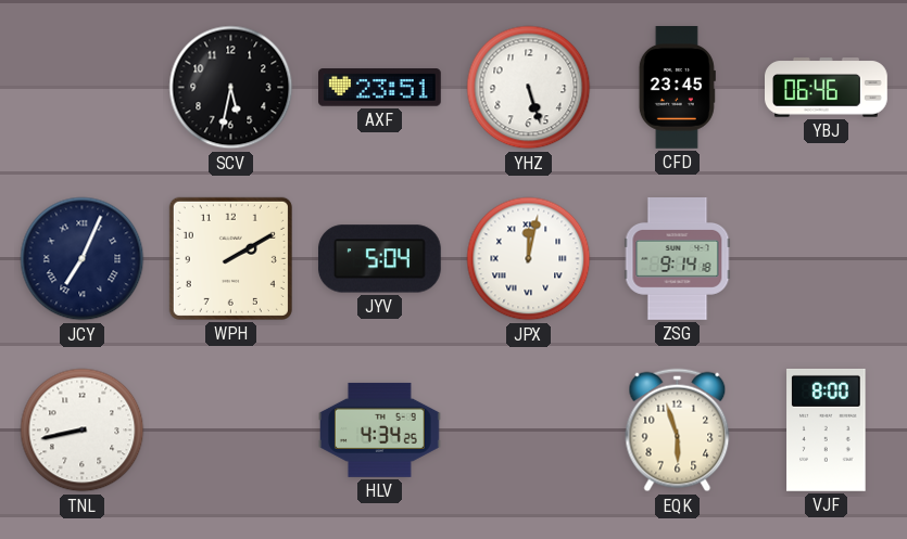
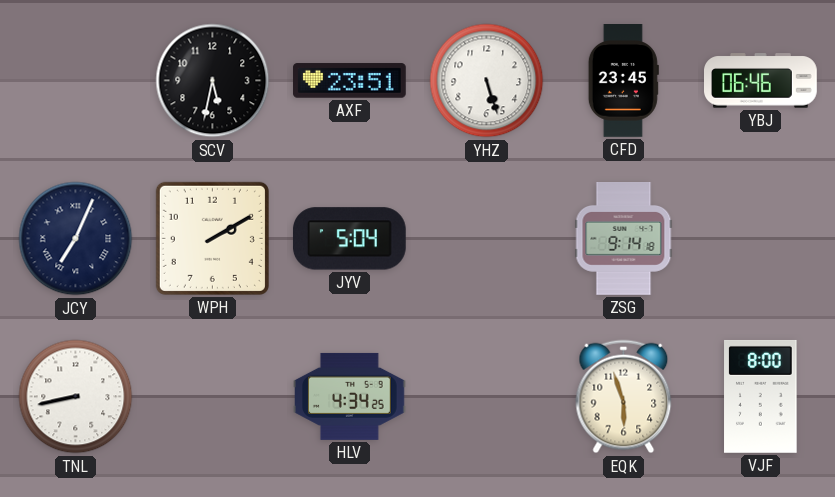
JPX: 12:02 -> none (529, 259)
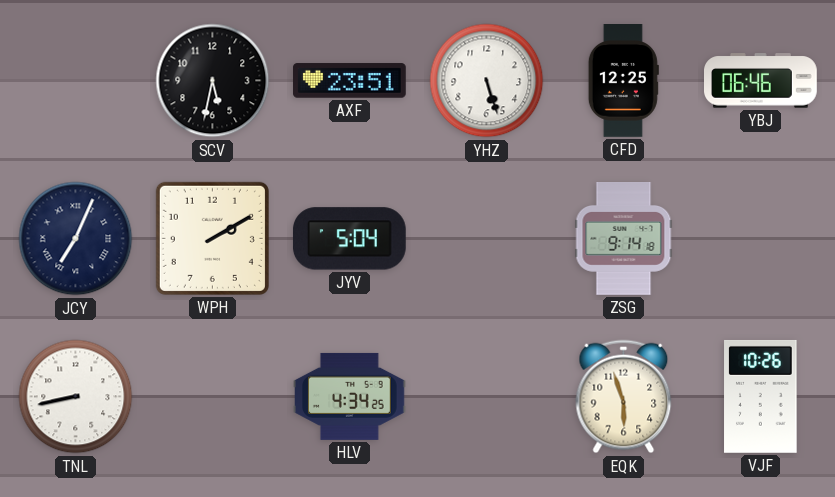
CFD: 23:45 -> 12:25 (623, 81)
VJF: 8:00 -> 10:26 (761, 396)
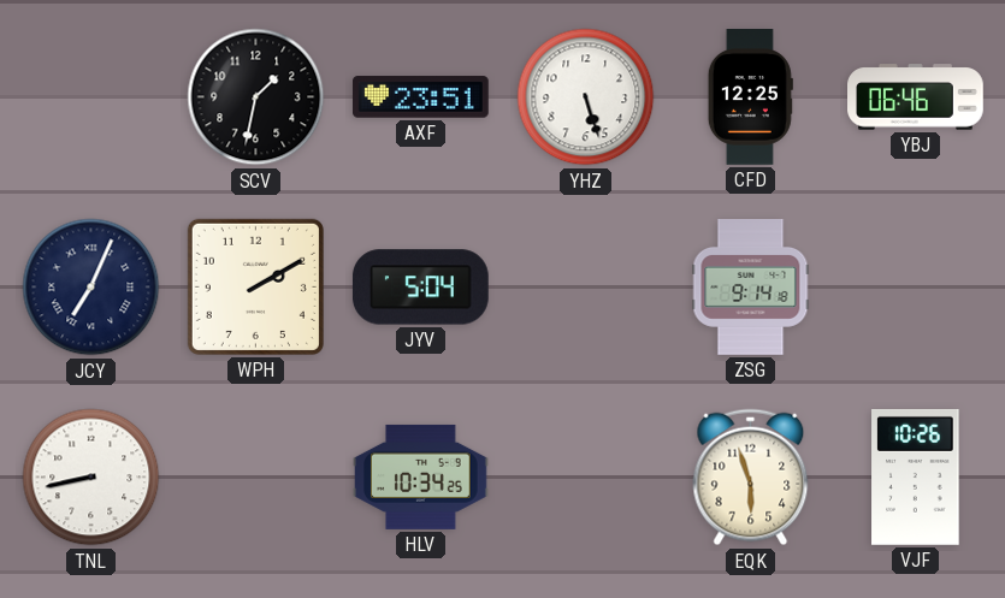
SCV: 5:32 -> 1:32 (256, 97)
HLV: 4:34 -> 10:34 (421, 476)
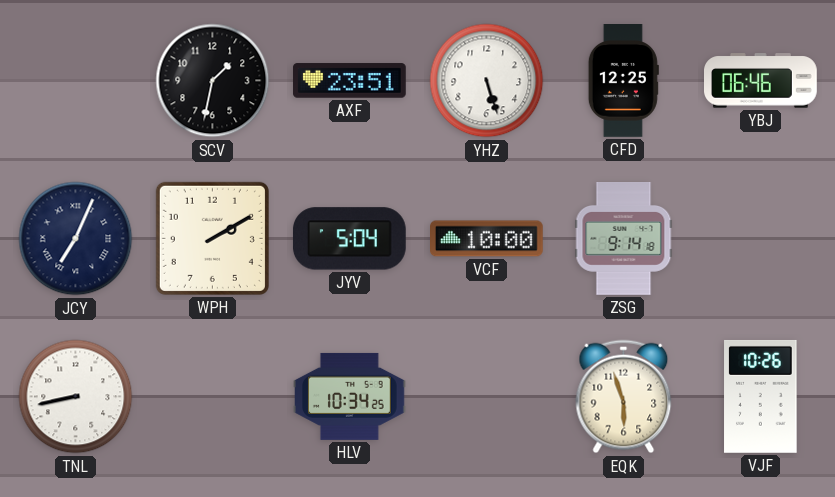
VCF: none -> 10:00 (487, 239)
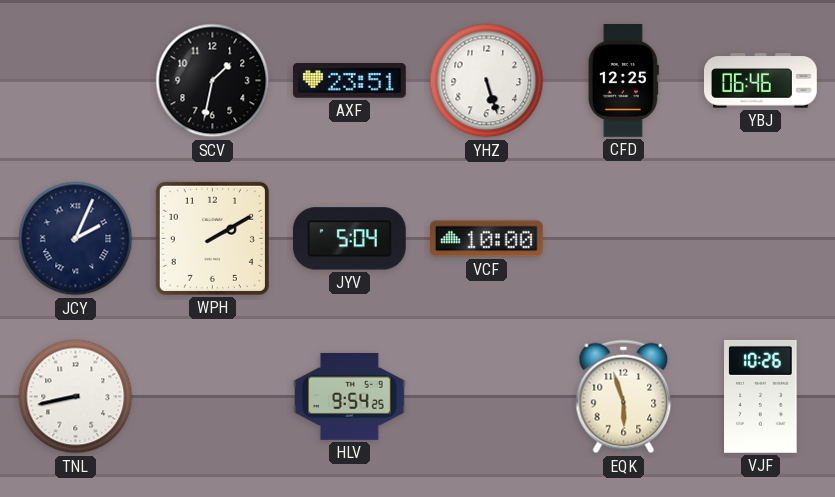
JCY: 7:04 -> 2:04 (76, 239)
ZSG: 9:14 -> none (624, 239)
HLV: 10:34 -> 9:54 (350, 396)
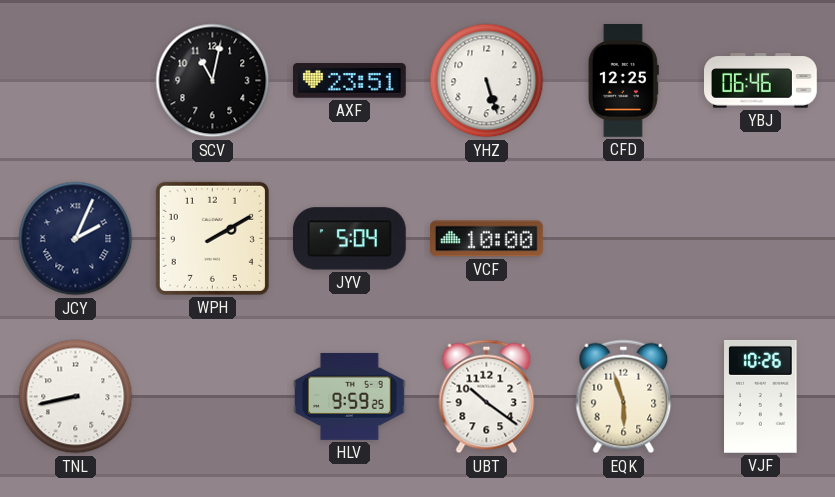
SCV: 1:32 -> 11:02 (213, 81)
HLV: 9:54 -> 9:59 (350, 396)
UBT: none -> 10:21 (487, 397)
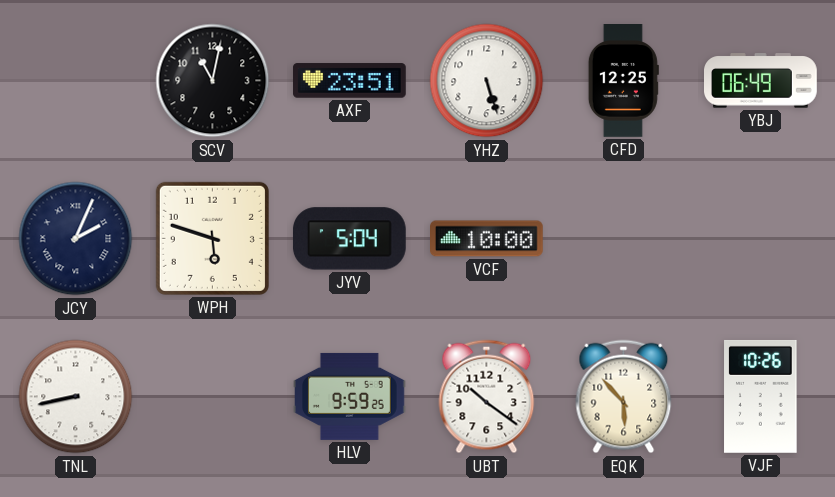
YBJ: 06:46 -> 06:49 (761, 81)
WPH: 2:10 -> 5:48 (212, 238)
EQK: 5:57 -> 5:53 (624, 397)
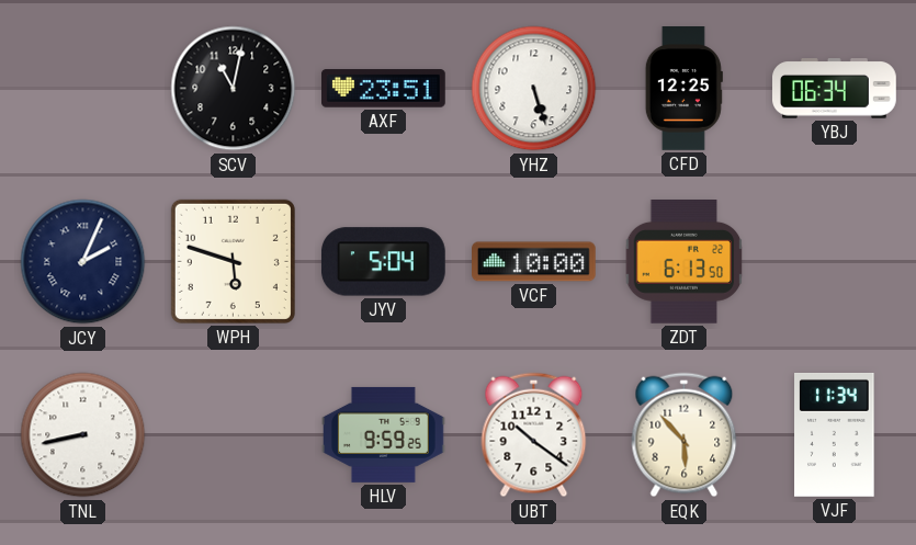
YBJ: 06:49 -> 06:34 (835, 89)
ZDT: none -> 6:13 (685, 262)
VJF: 10:26 -> 11:34 (835, 434)
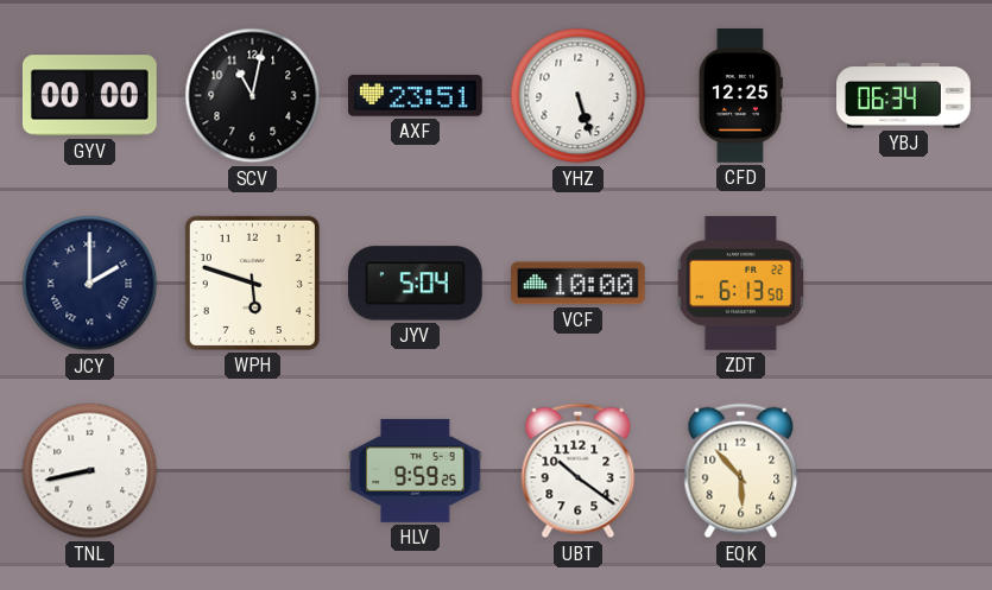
GYV: none -> 00:00 (89, 96)
JCY: 2:04 -> 2:00 (90, 284)
VJF: 11:34 -> none (835, 434)
